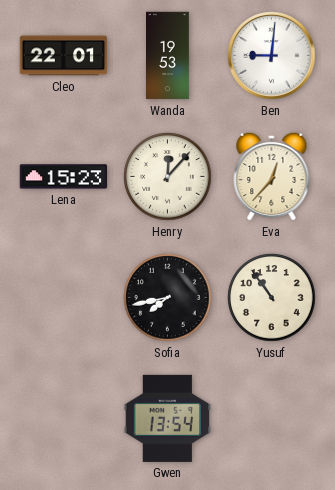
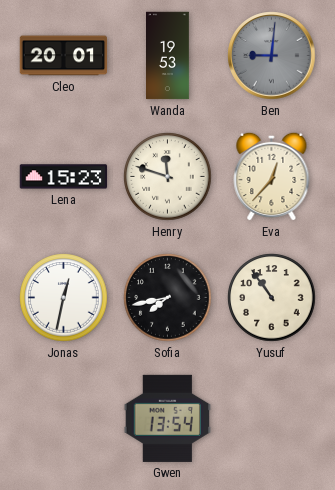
Cleo: 22:01 -> 20:01 (64, 56)
Ben dial: white -> grey (272, 56)
Henry: 12:07 -> 11:48 (168, 177)
Jonas: none -> 12:32 (64, 298)
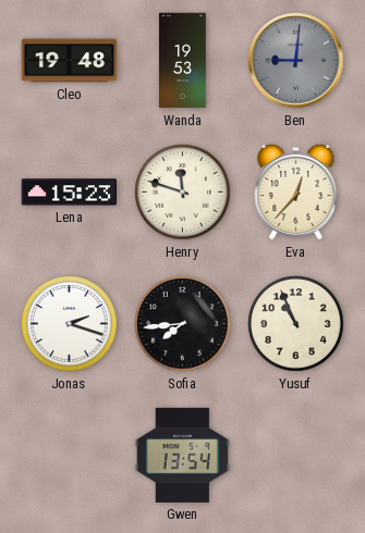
Cleo: 20:01 -> 19:48 (70, 61)
Jonas: 12:32 -> 2:18 (70, 324)
Sofia: 7:43 -> 7:44 (183, 324)
Yusuf: 10:54 -> 10:56 (296, 324)
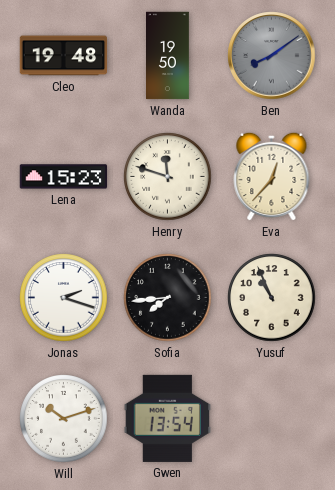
Wanda: 19:53 -> 19:50 (168, 56)
Ben: 9:01 -> 8:09 (272, 56)
Will: none -> 10:12 (64, 419)
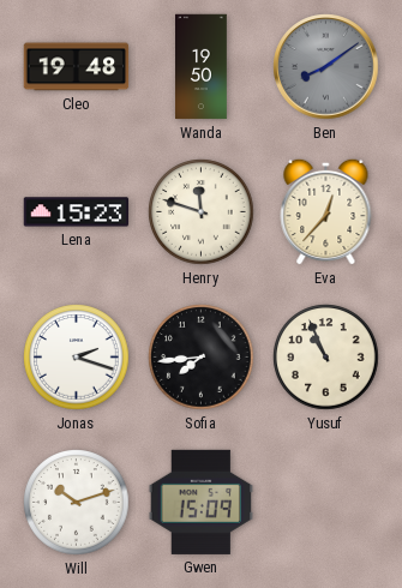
Gwen: 13:54 -> 15:09 (202, 502)
